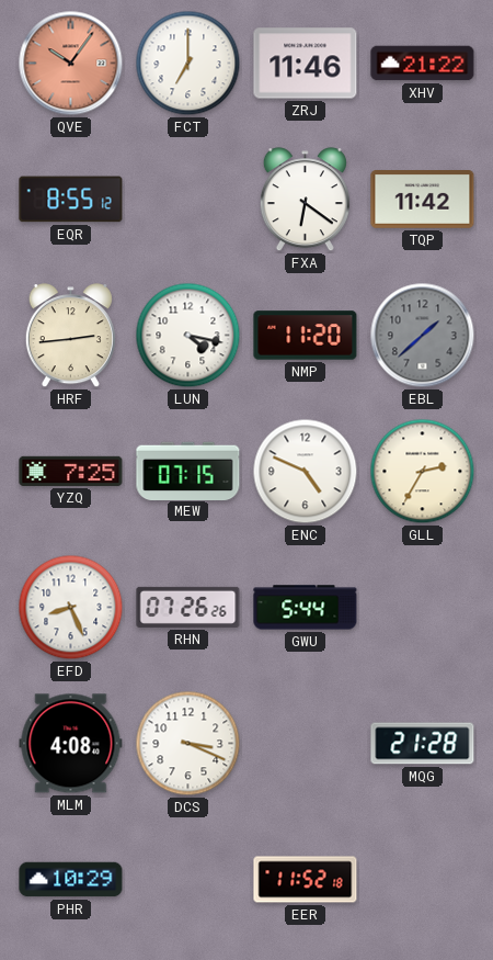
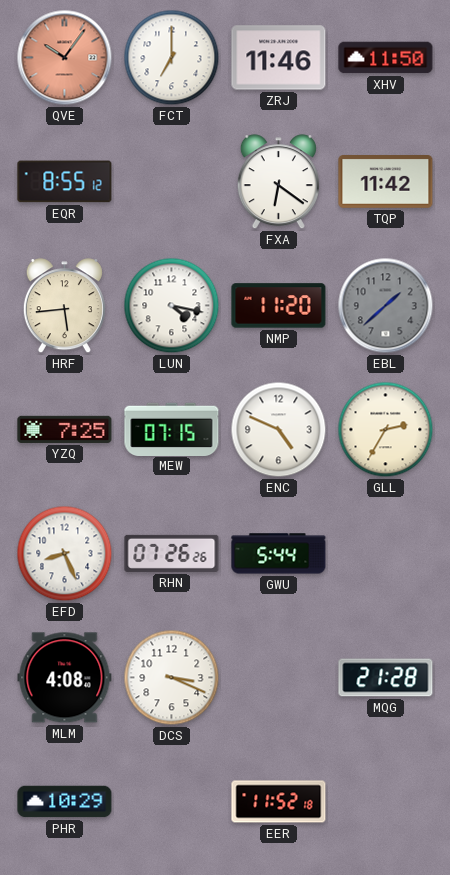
XHV: 21:22 -> 11:50 (386, 58)
HRF: 2:44 -> 5:44 (64, 306)
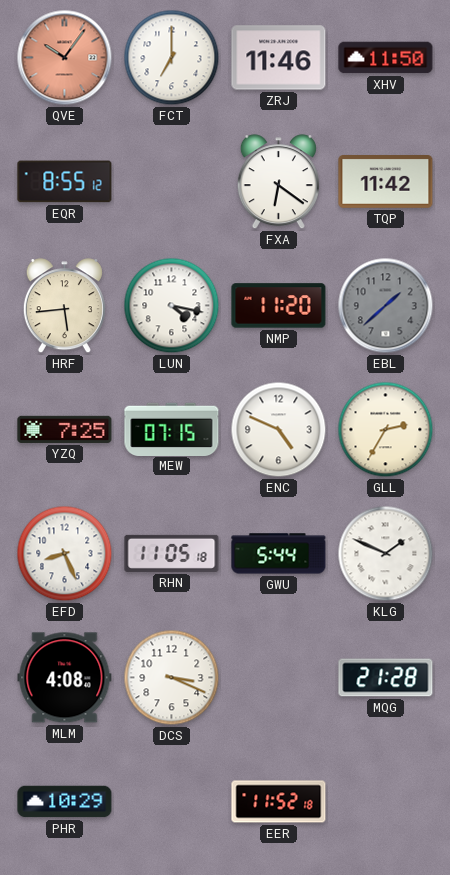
RHN: 07:26 -> 11:05 (172, 553)
KLG: none -> 1:49 (386, 554)
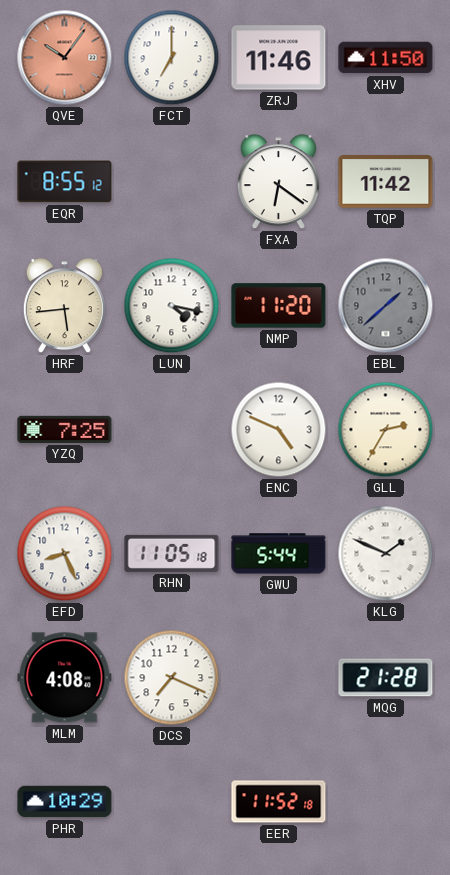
MEW: 07:15 -> none (172, 429)
DCS: 3:19 -> 7:19 (172, 678)
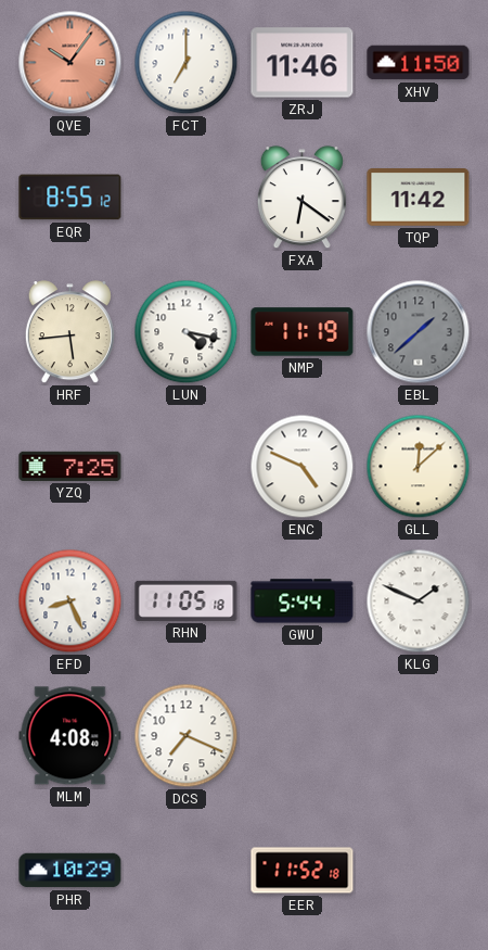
NMP: 11:20 -> 11:19 (303, 332)
GLL: 2:35 -> 12:08 (419, 467)
MQG: 21:28 -> none (386, 678)
